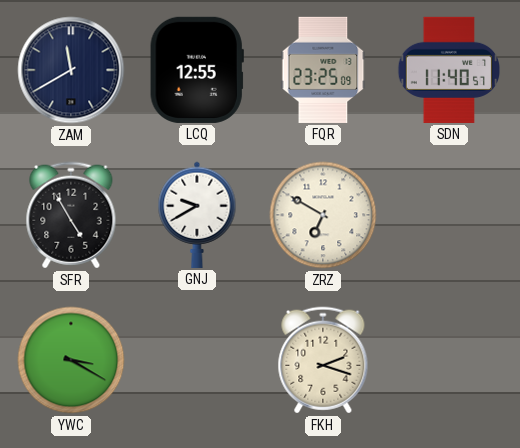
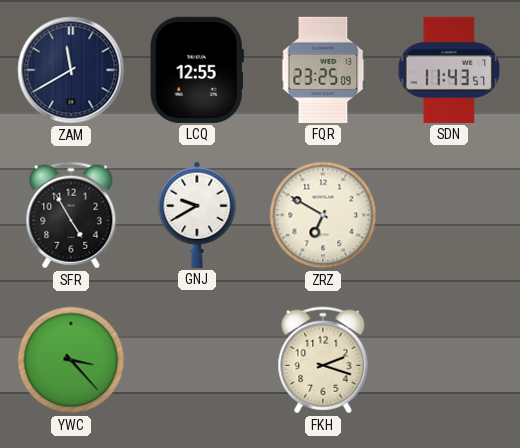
SDN: 11:40 -> 11:43 (449, 70)
YWC: 3:20 -> 3:23 (71, 360)
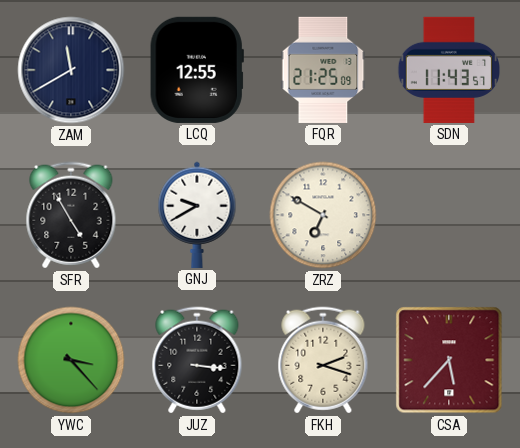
FQR: 23:25 -> 21:25 (323, 70)
JUZ: none -> 3:16 (197, 360)
CSA: none -> 5:37 (449, 360)
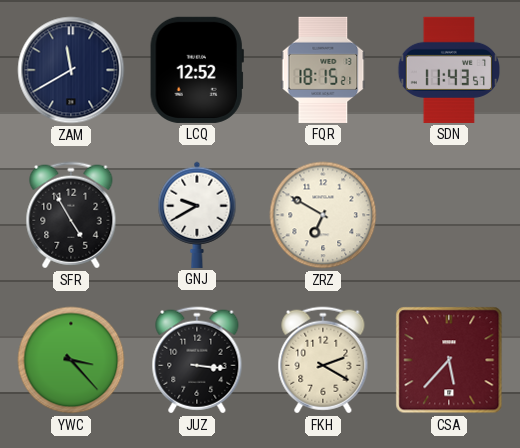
LCQ: 12:55 -> 12:52 (197, 70)
FQR: 21:25 -> 18:15 (323, 70)
FKH: 2:18 -> 2:20 (323, 360)
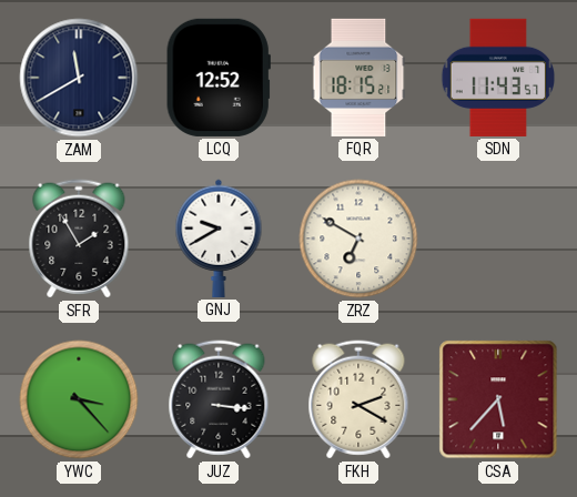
SFR: 4:55 -> 1:55 (79, 239)
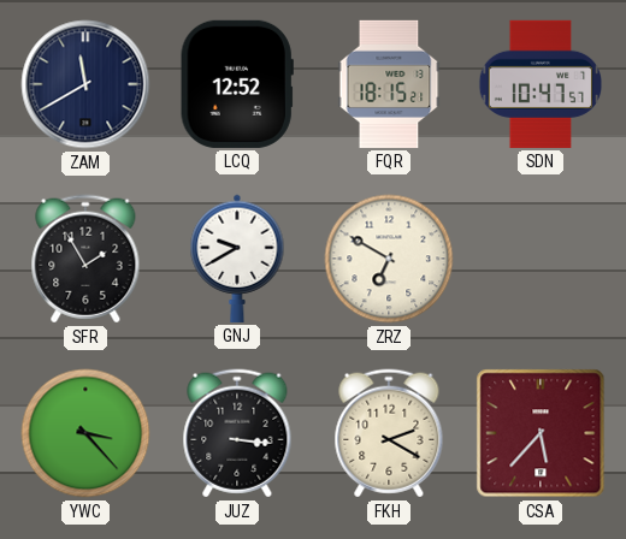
SDN: 11:43 -> 10:47 (541, 84)
